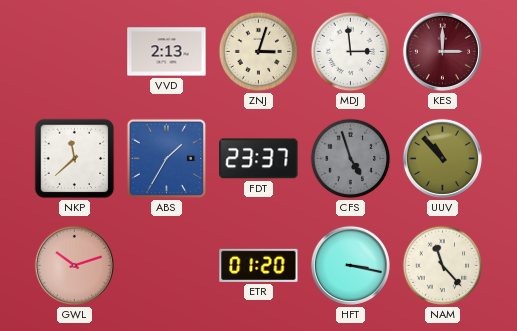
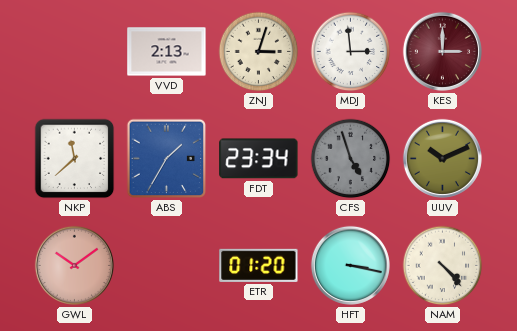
FDT: 23:37 -> 23:34 (259, 159)
UUV: 10:53 -> 10:11 (442, 158)
GWL: 10:12 -> 10:09 (74, 265)
NAM: 11:23 -> 4:23 (443, 266)
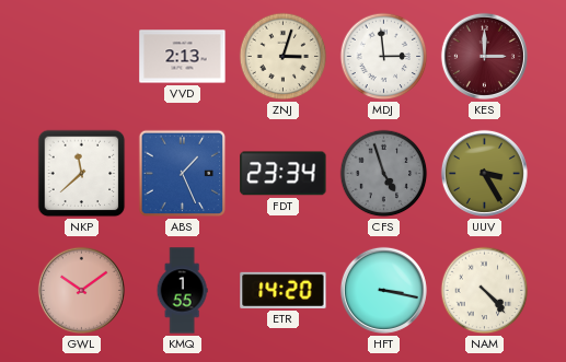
ABS: 1:35 -> 1:26 (183, 174)
UUV: 10:11 -> 3:25 (484, 173)
KMQ: none -> 1:55 (182, 291)
ETR: 01:20 -> 14:20 (284, 290)
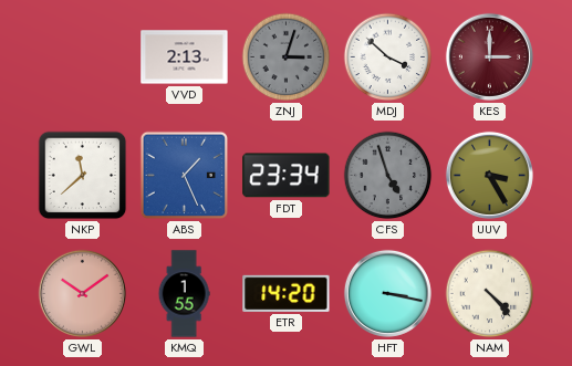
ZNJ dial: cream -> grey (287, 57)
MDJ: 2:59 -> 3:52 (388, 57)
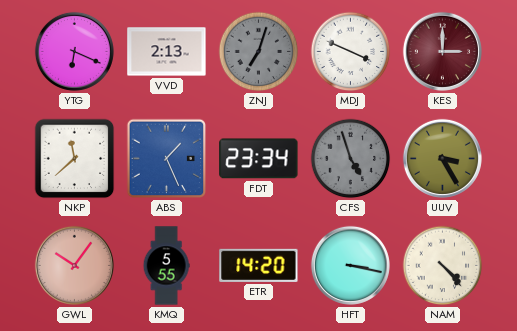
YTG: none -> 6:19 (74, 51)
ZNJ: 3:03 -> 7:03 (259, 52)
MDJ: 3:52 -> 3:49 (351, 52)
GWL: 10:09 -> 10:06 (74, 265)
KMQ: 1:55 -> 5:55 (166, 266)
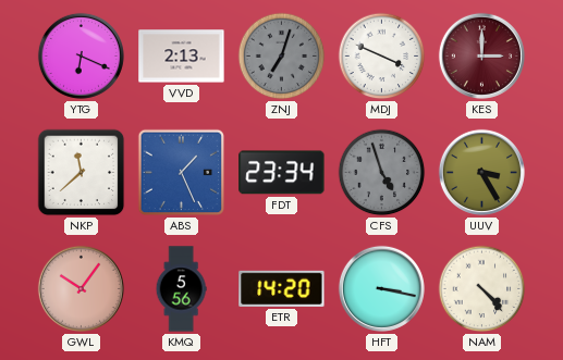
KMQ: 5:55 -> 5:56 (181, 289)
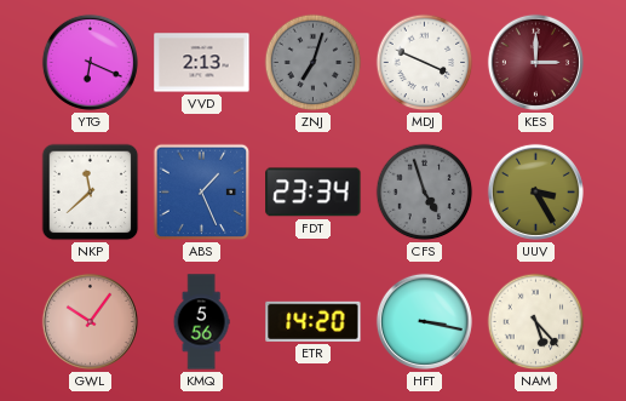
NAM: 4:23 -> 5:23 (536, 322)
